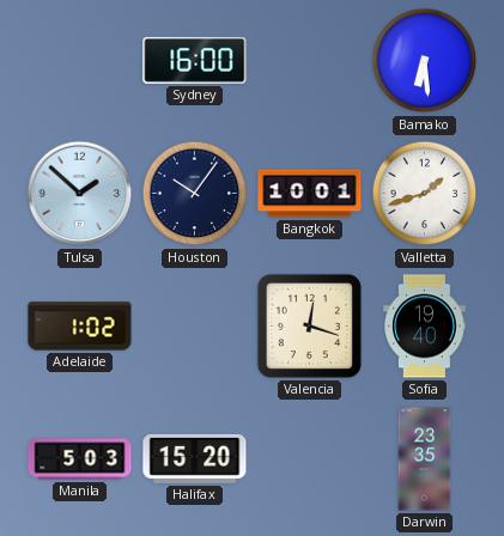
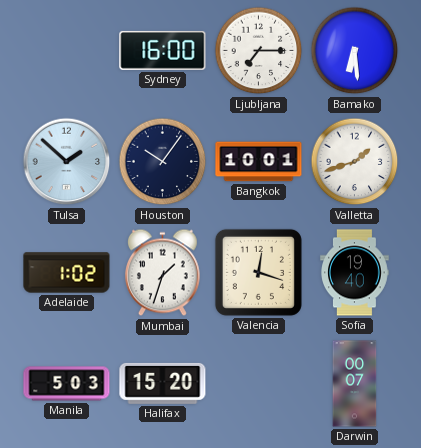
Ljubljana: none -> 7:15 (259, 51)
Mumbai: none -> 1:33 (162, 273)
Darwin: 23:35 -> 00:07 (355, 384)
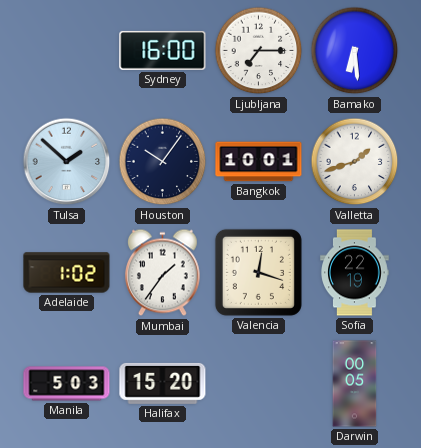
Mumbai: 1:33 -> 1:36 (162, 273)
Sofia: 19:40 -> 22:19 (355, 273)
Darwin: 00:07 -> 00:05 (355, 384)
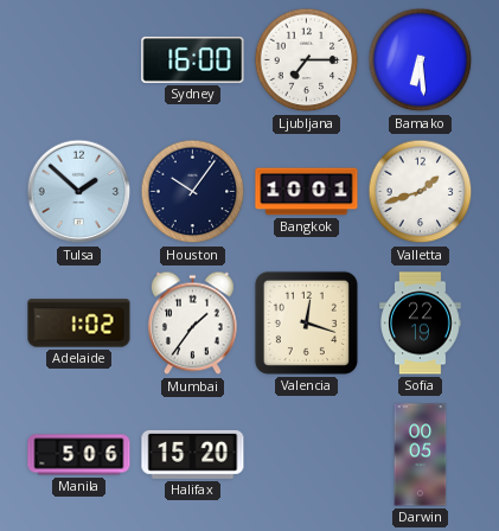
Manila: 5:03 -> 5:06 (79, 455)
